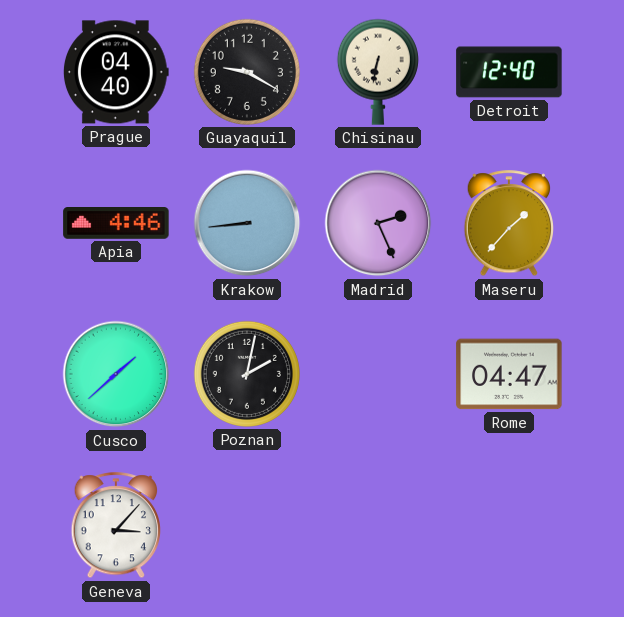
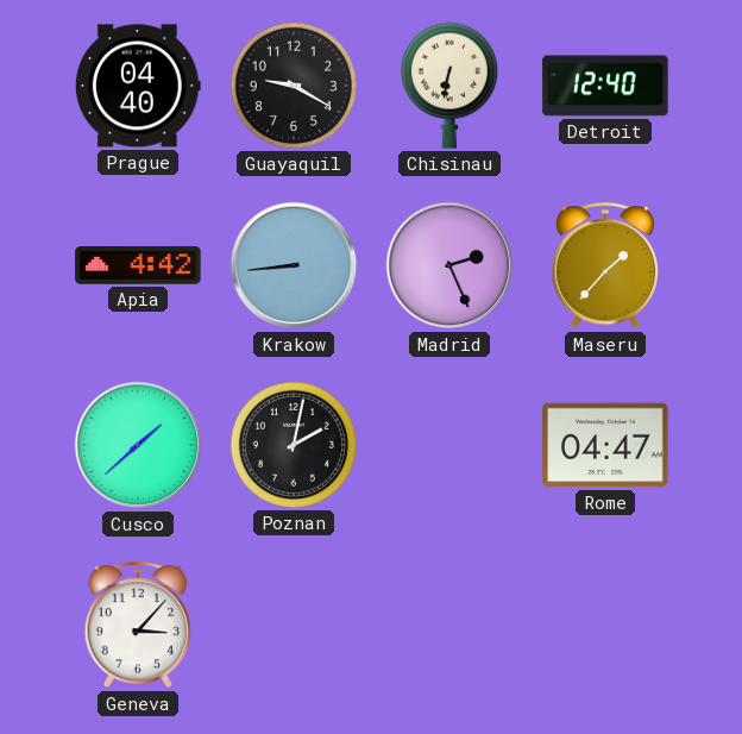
Apia: 4:46 -> 4:42 (138, 266)
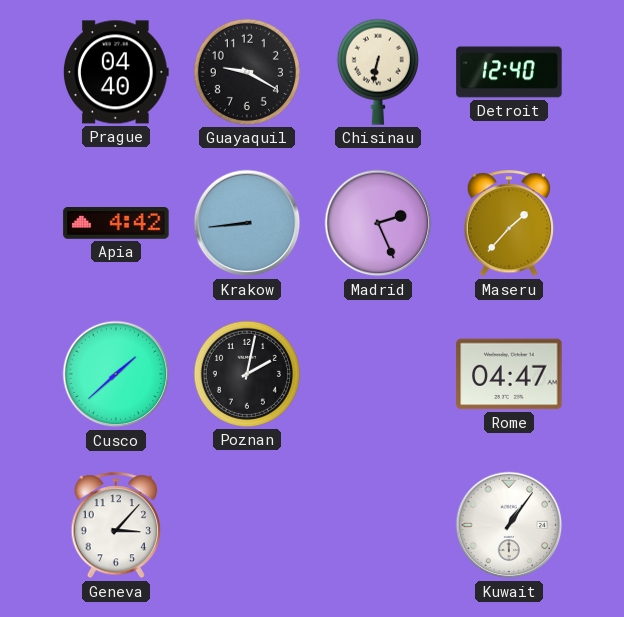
Kuwait: none -> 1:06 (509, 525)
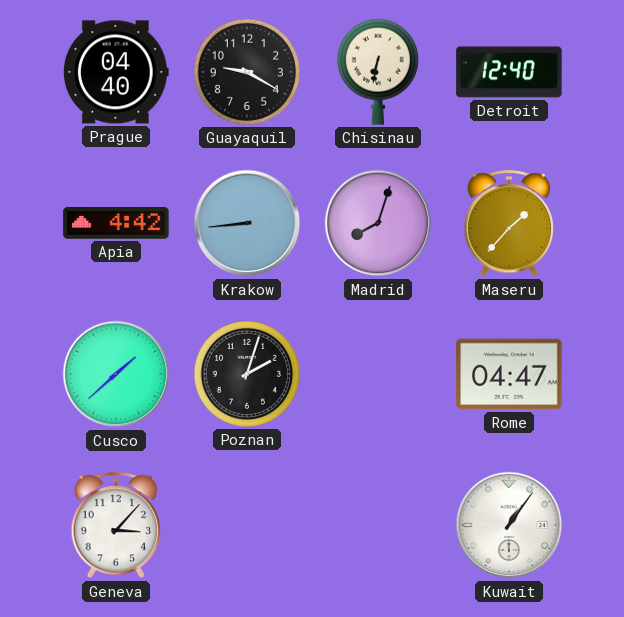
Madrid: 2:26 -> 8:03 (378, 223)
Poznan: 2:02 -> 2:03 (247, 374)
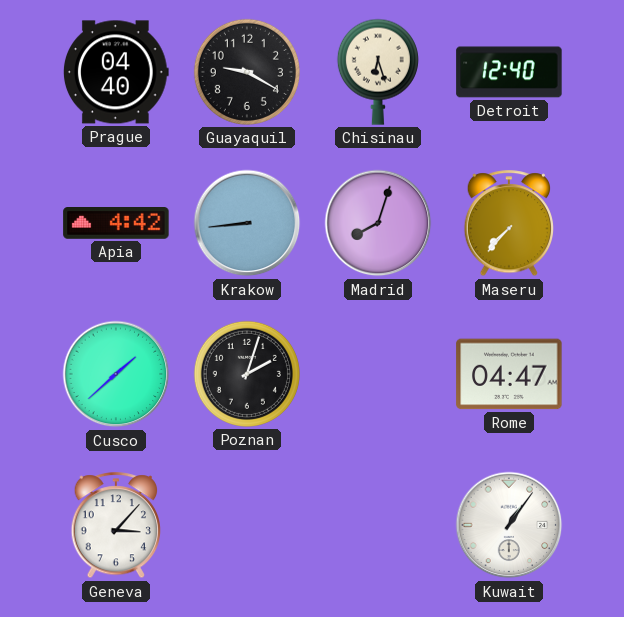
Chisinau: 6:32 -> 6:27 (378, 72)
Maseru: 1:37 -> 7:37 (508, 224)
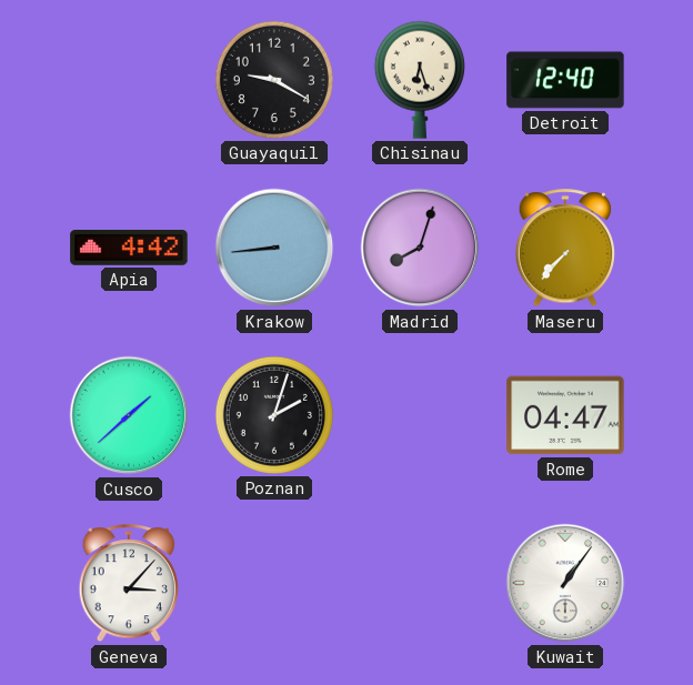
Prague: 04:40 -> none (117, 72)
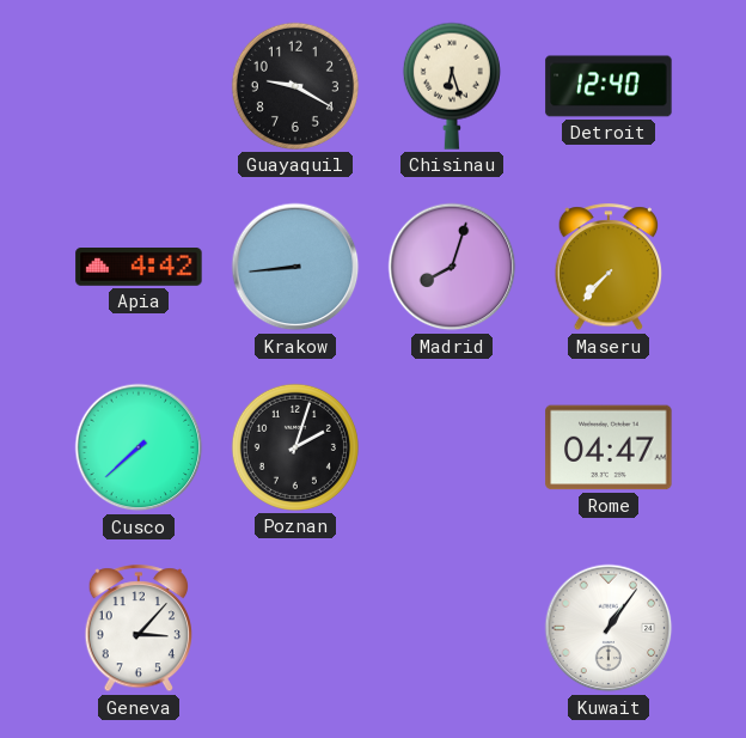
Cusco: 1:38 -> 7:38 (139, 447)
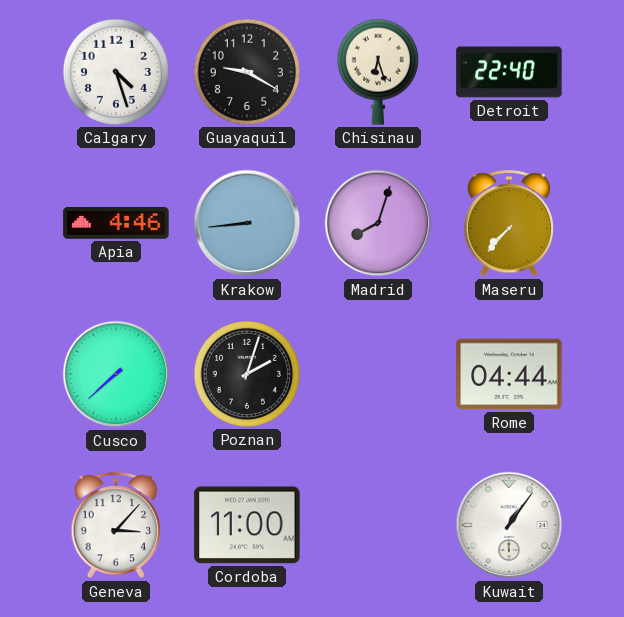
Calgary: none -> 4:27 (116, 72)
Detroit: 12:40 -> 22:40 (509, 72)
Apia: 4:42 -> 4:46 (116, 224)
Rome: 04:47 -> 04:44 (509, 374)
Cordoba: none -> 11:00 (247, 525)
